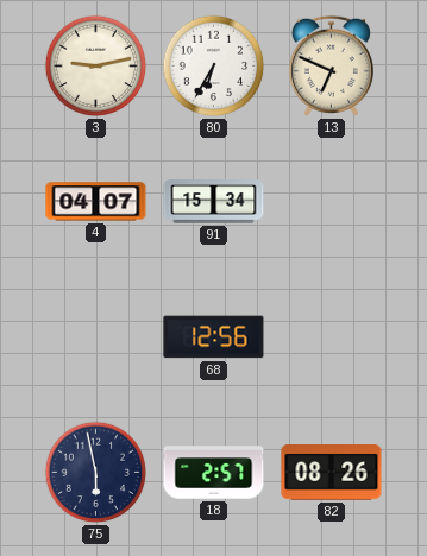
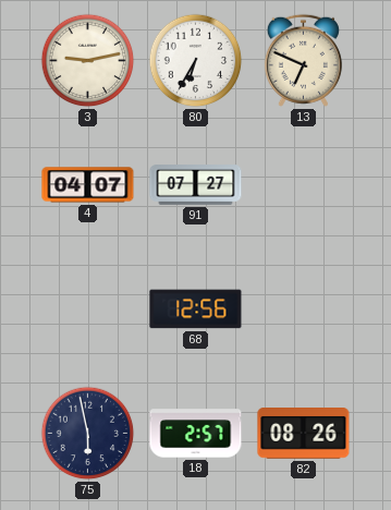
91: 15:34 -> 07:27 (196, 185)
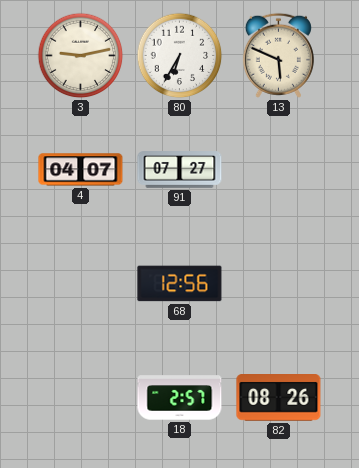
13: 6:49 -> 5:49 (278, 55)
75: 5:58 -> none (88, 434)
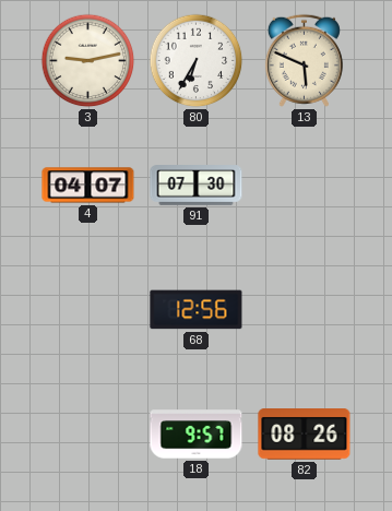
91: 07:27 -> 07:30 (197, 186)
18: 2:57 -> 9:57 (197, 435)
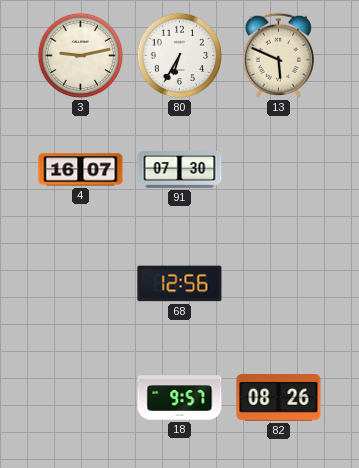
4: 04:07 -> 16:07 (81, 170)
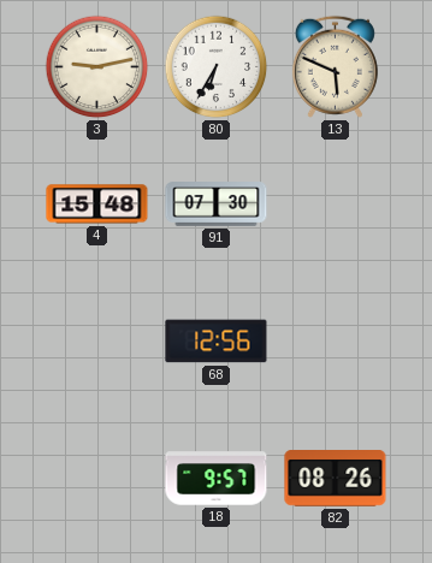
4: 16:07 -> 15:48 (97, 205)
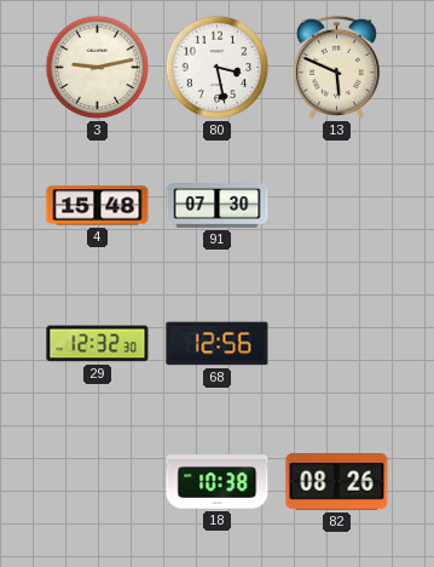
80: 6:35 -> 3:28 (218, 68)
29: none -> 12:32 (98, 344)
18: 9:57 -> 10:38 (218, 482)
